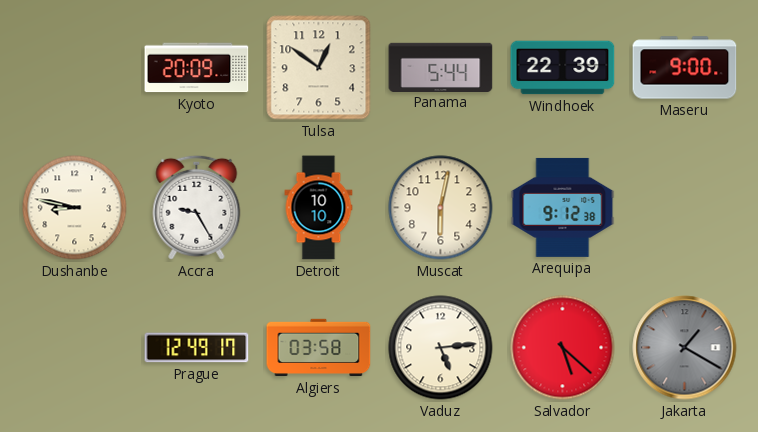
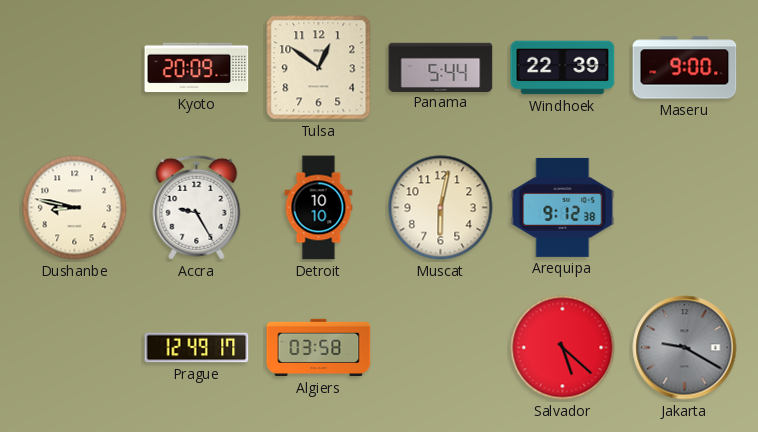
Vaduz: 5:14 -> none (441, 348)
Jakarta: 1:20 -> 9:20 (685, 348)
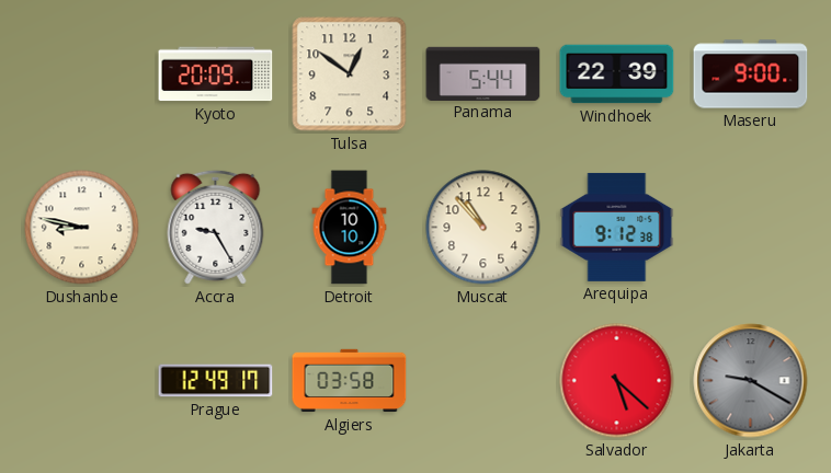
Muscat: 6:02 -> 10:53 (483, 228)
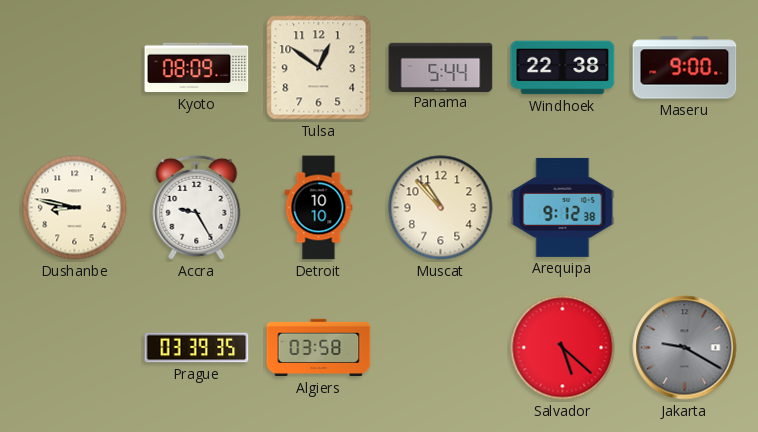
Kyoto: 20:09 -> 08:09 (197, 68)
Windhoek: 22:39 -> 22:38 (563, 68)
Prague: 12:49 -> 03:39 (197, 348)
